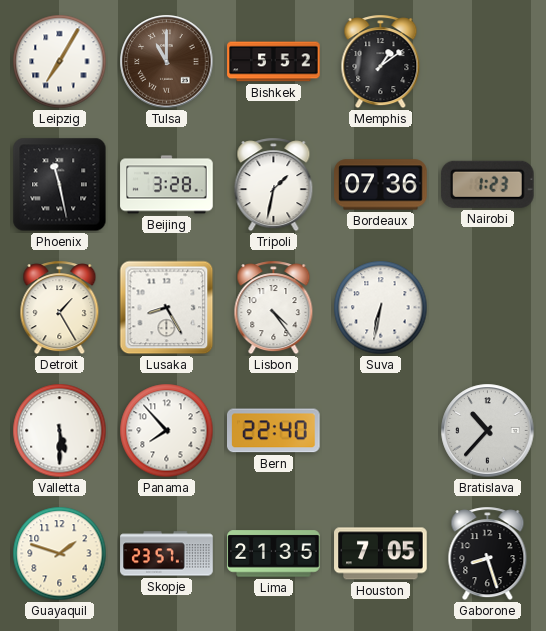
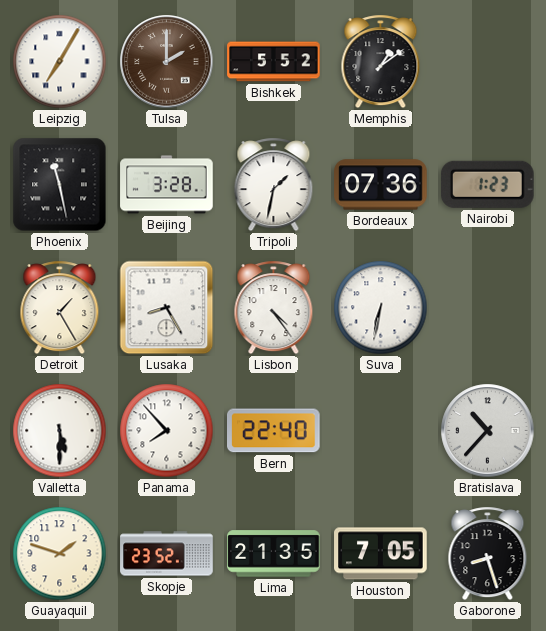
Tulsa: 11:00 -> 2:00 (167, 62)
Skopje: 23:57 -> 23:52 (167, 554)
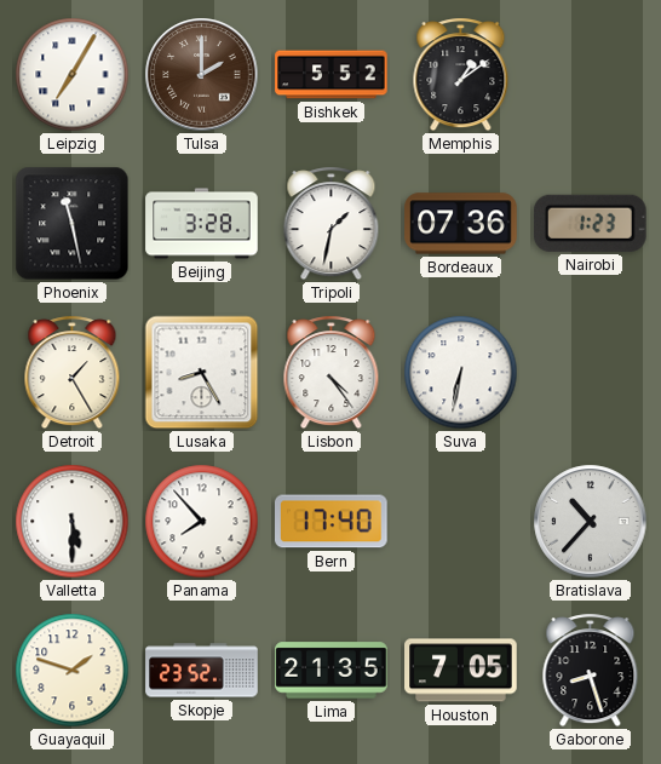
Bern: 22:40 -> 17:40 (332, 522)
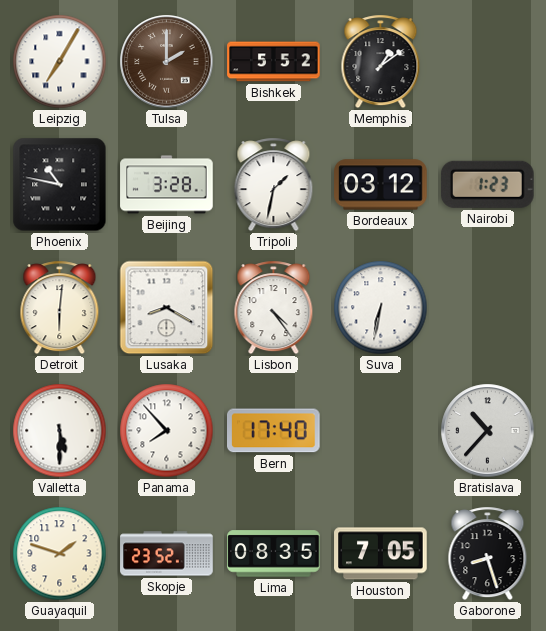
Phoenix: 11:28 -> 10:47 (60, 185)
Bordeaux: 07:36 -> 03:12 (381, 185)
Detroit: 1:25 -> 6:01 (60, 308)
Lusaka: 8:25 -> 8:20 (167, 308)
Lima: 21:35 -> 08:35 (274, 554)
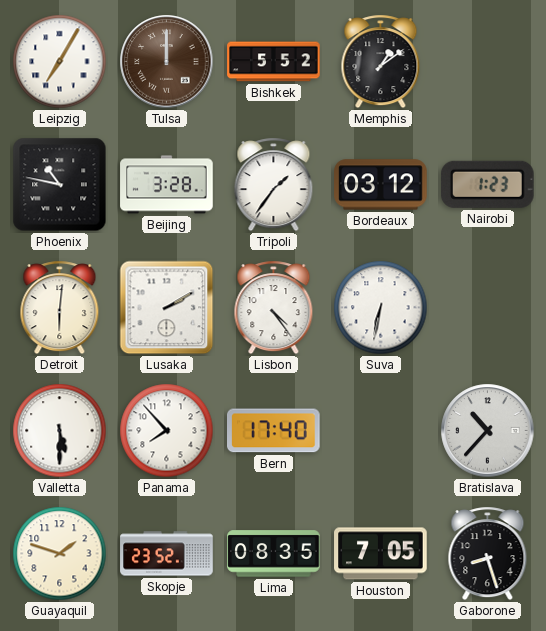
Tulsa: 2:00 -> 12:00 (167, 62)
Tripoli: 1:32 -> 1:36 (274, 185)
Lusaka: 8:20 -> 2:10 (167, 308)
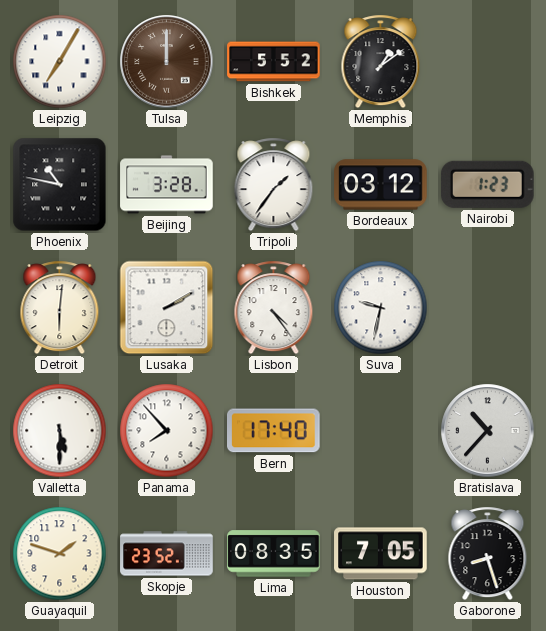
Suva: 6:32 -> 9:32 (381, 308)
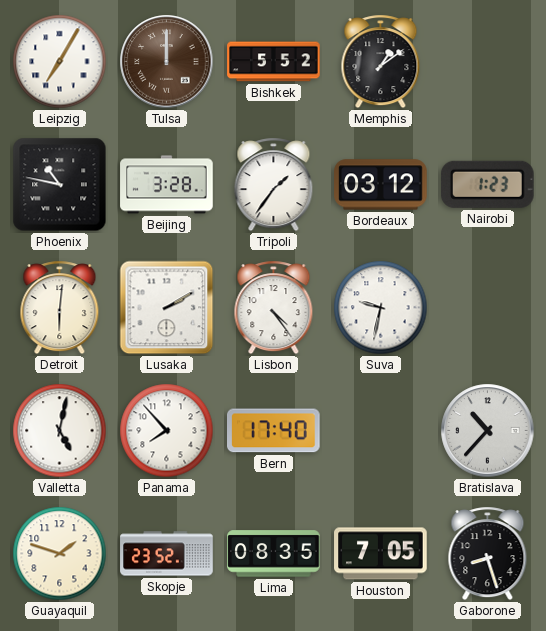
Valletta: 5:30 -> 5:02 (60, 431)
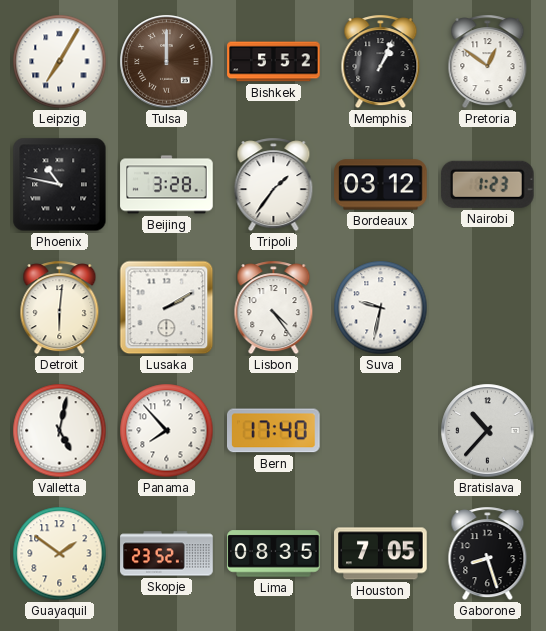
Memphis: 1:09 -> 1:04 (381, 62)
Pretoria: none -> 12:51 (488, 62)
Guayaquil: 1:48 -> 1:51 (60, 554)
